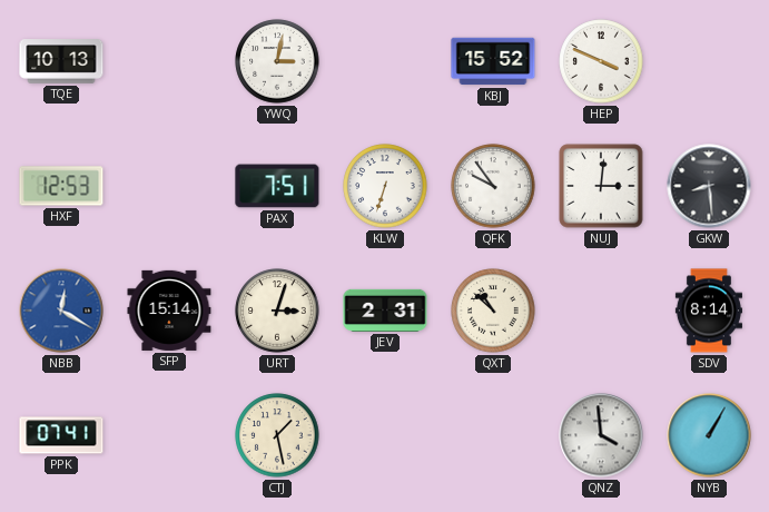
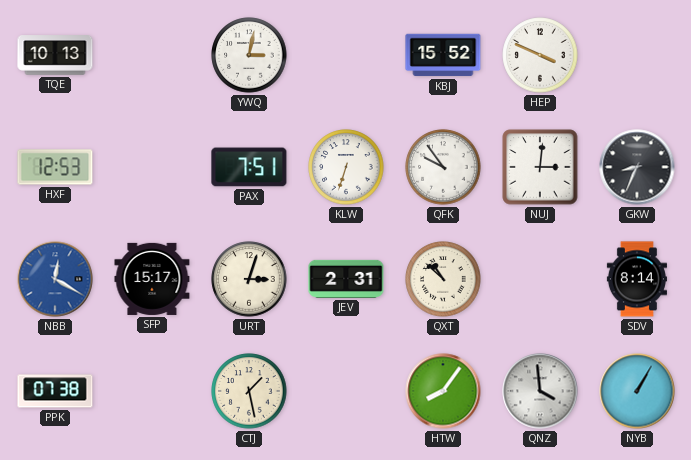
GKW: 8:29 -> 8:34 (637, 167)
SFP: 15:14 -> 15:17 (152, 279)
PPK: 07:41 -> 07:38 (55, 391)
HTW: none -> 8:06 (443, 391)
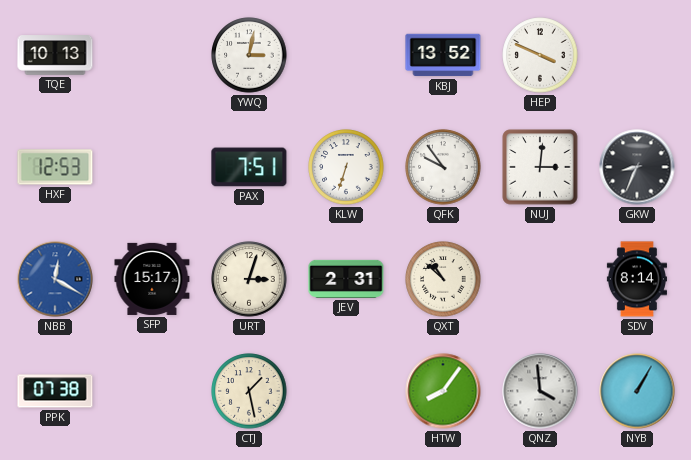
KBJ: 15:52 -> 13:52 (443, 55)
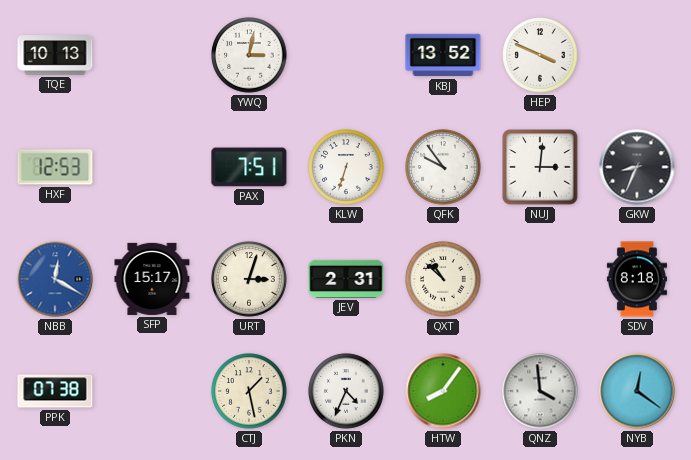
SDV: 8:14 -> 8:18 (637, 279)
PKN: none -> 4:34 (346, 391)
NYB: 1:05 -> 12:21 (637, 391)
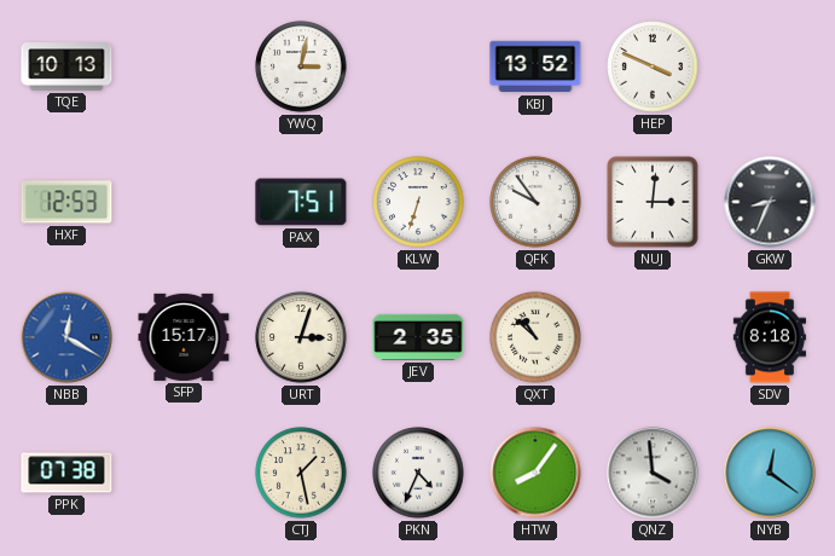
JEV: 2:31 -> 2:35 (418, 337)
